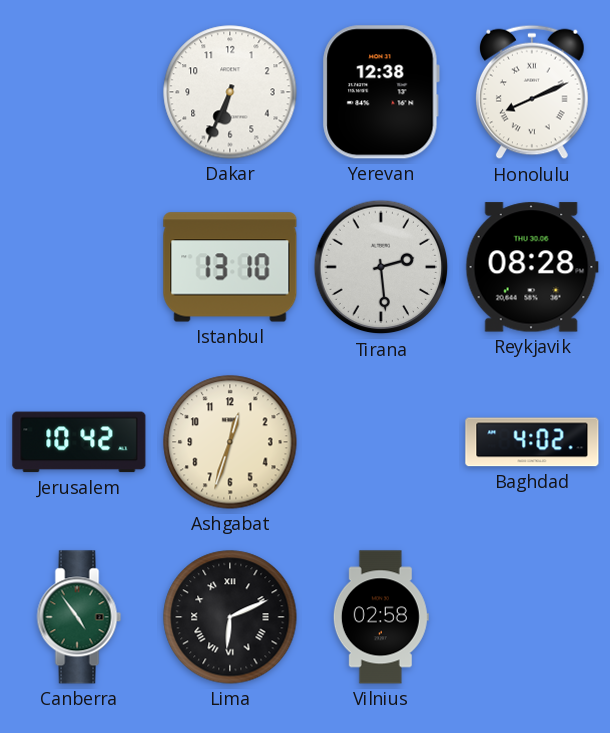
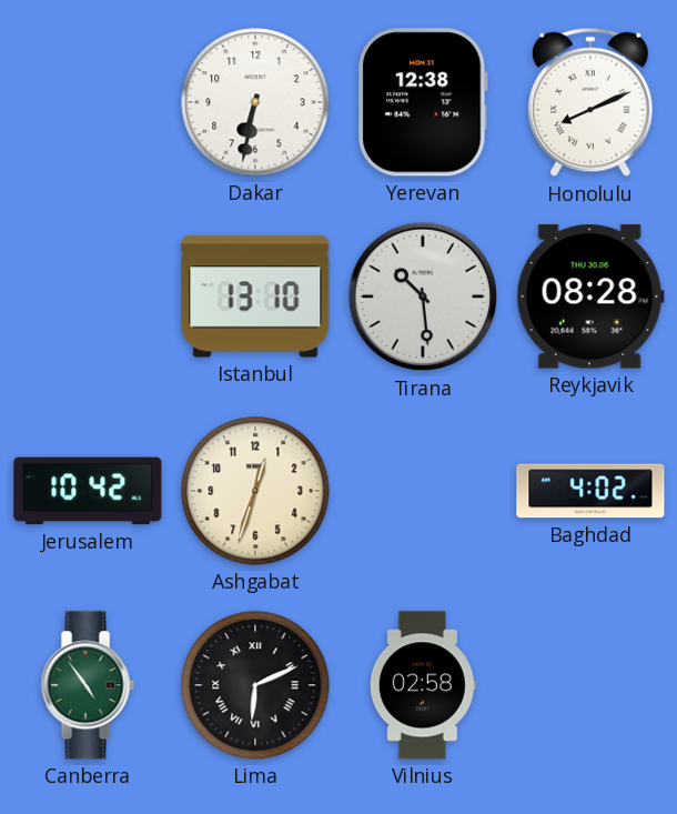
Dakar: 6:34 -> 6:32 (255, 102)
Tirana: 2:29 -> 10:29 (423, 297)
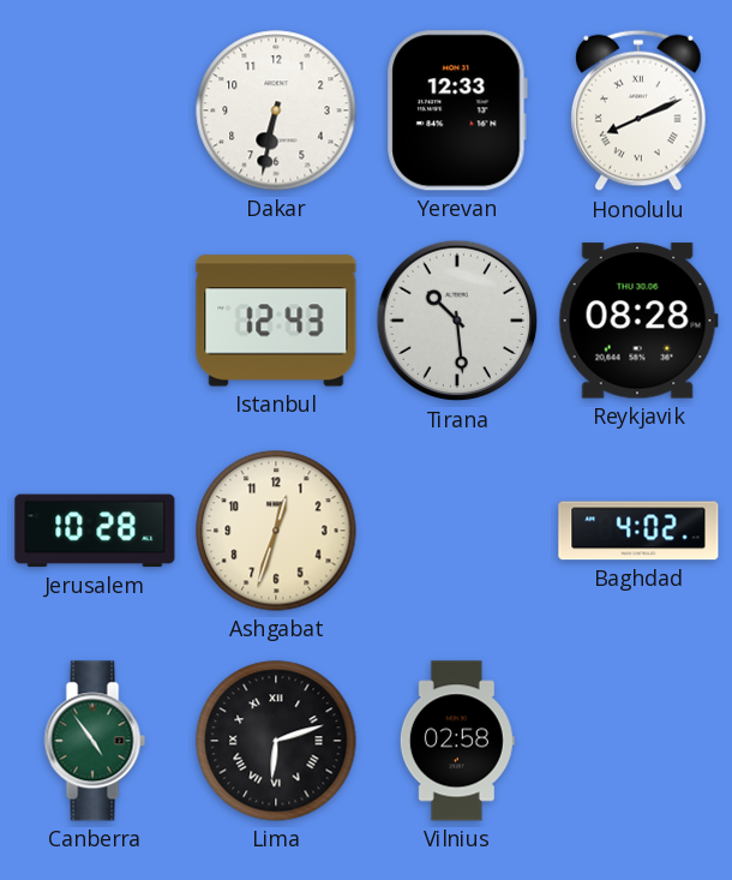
Yerevan: 12:38 -> 12:33 (457, 110)
Istanbul: 13:10 -> 12:43 (276, 321)
Jerusalem: 10:42 -> 10:28 (95, 531)
Lima: 6:11 -> 6:12 (276, 741)
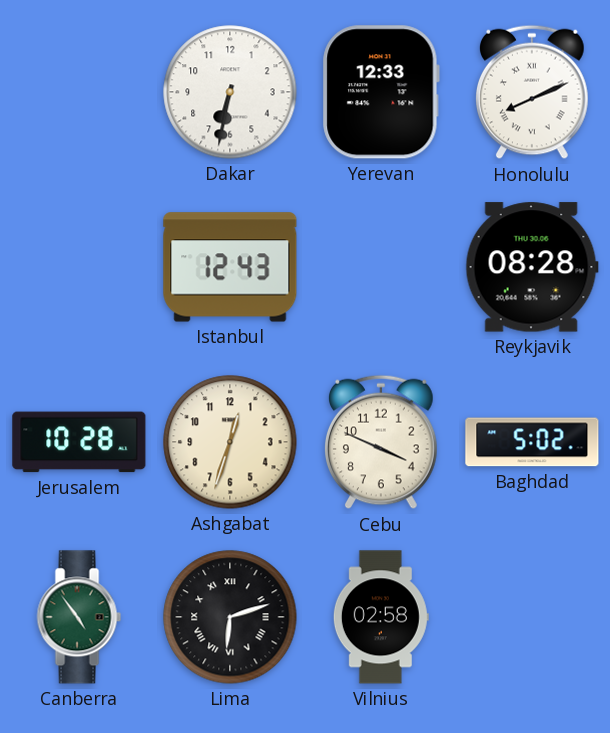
Tirana: 10:29 -> none (457, 321)
Cebu: none -> 3:49 (382, 442)
Baghdad: 4:02 -> 5:02 (532, 442)
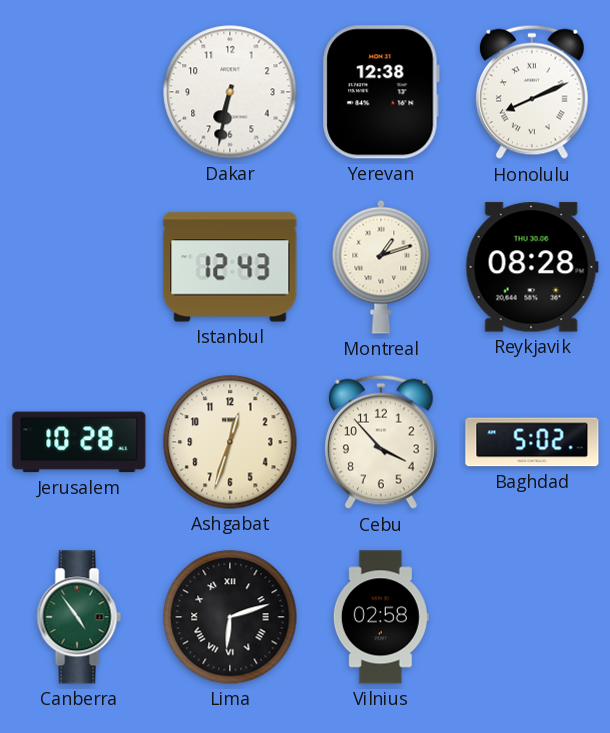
Yerevan: 12:33 -> 12:38 (381, 92)
Montreal: none -> 1:12 (381, 267)
Cebu: 3:49 -> 3:53 (382, 442)
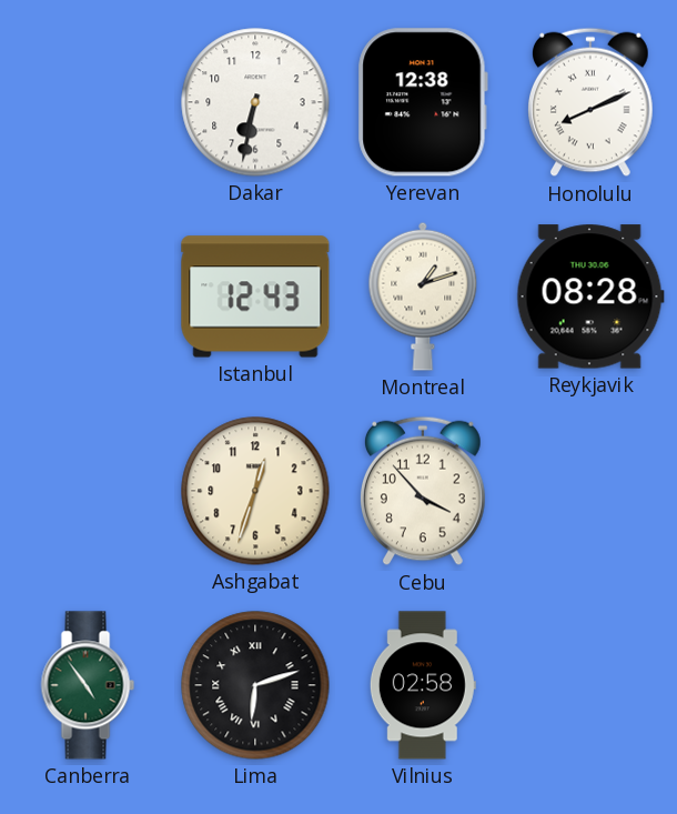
Jerusalem: 10:28 -> none (79, 442)
Baghdad: 5:02 -> none (532, 442)
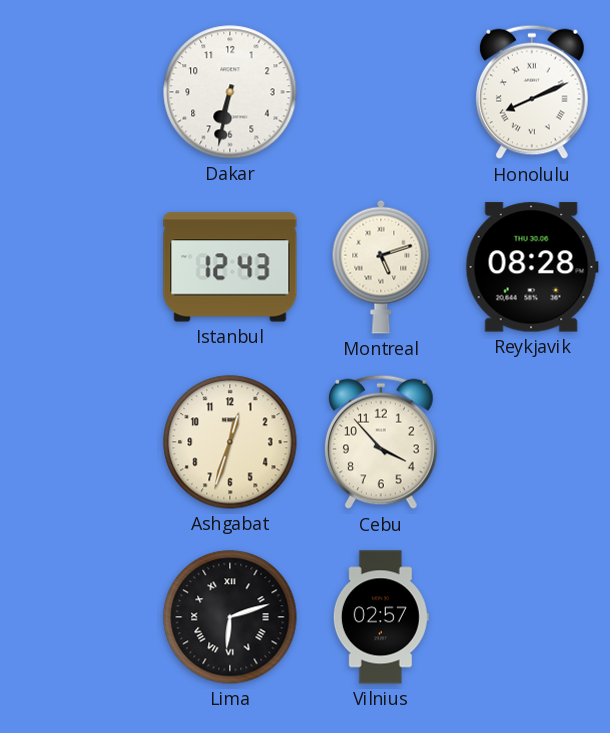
Yerevan: 12:38 -> none (423, 102)
Montreal: 1:12 -> 5:12 (381, 267)
Canberra: 4:54 -> none (88, 685)
Vilnius: 02:58 -> 02:57 (381, 617)
